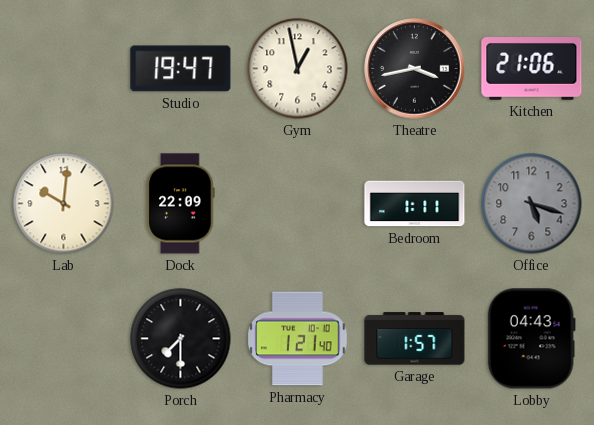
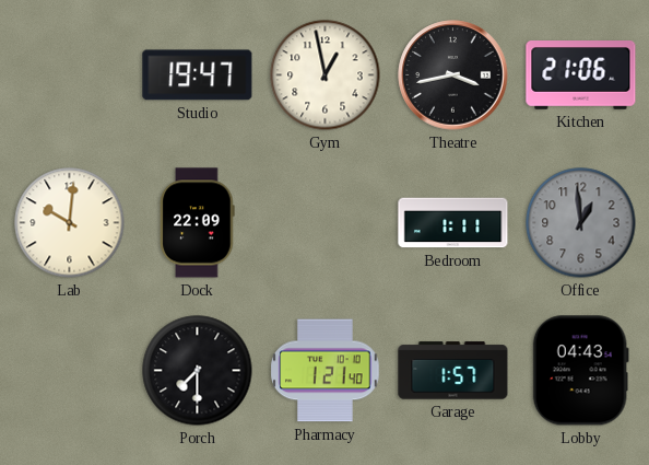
Office: 5:18 -> 12:59 (581, 223)
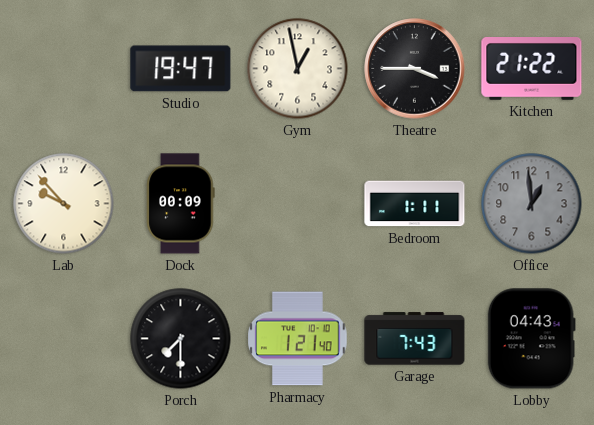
Theatre: 3:43 -> 3:45 (415, 69)
Kitchen: 21:06 -> 21:22 (532, 69)
Lab: 10:01 -> 9:53 (64, 204)
Dock: 22:09 -> 00:09 (181, 204)
Garage: 1:57 -> 7:43 (415, 339)
